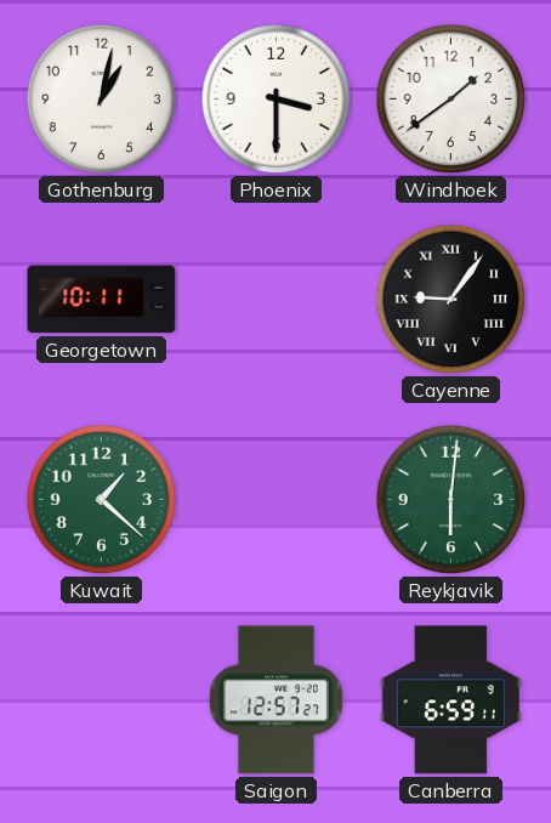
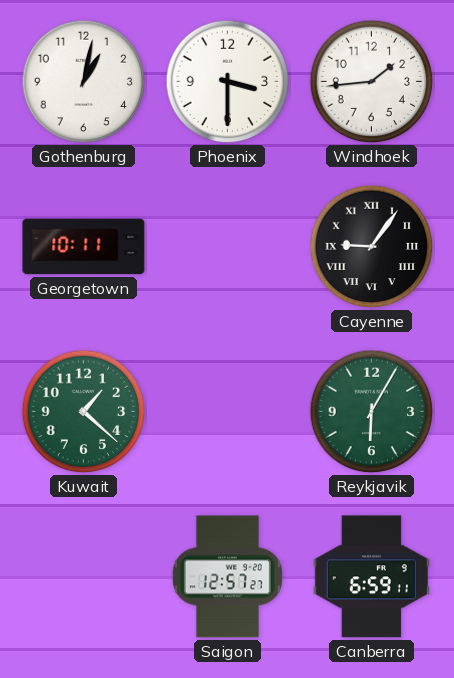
Windhoek: 1:39 -> 1:44 (372, 82)
Reykjavik: 6:01 -> 6:05 (372, 412)
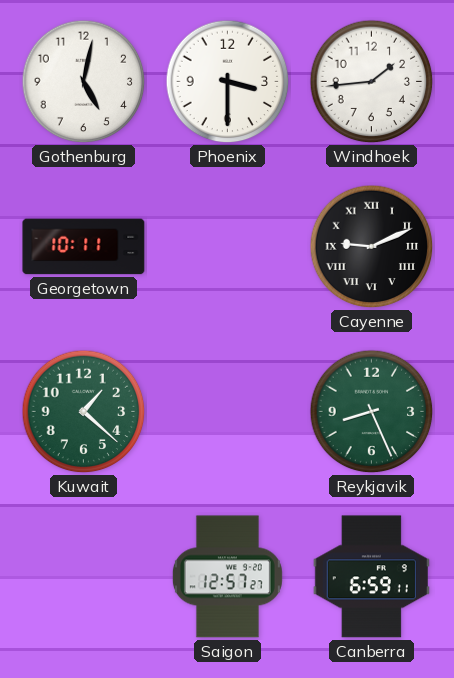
Gothenburg: 1:02 -> 5:02 (84, 82)
Cayenne: 9:06 -> 9:11 (372, 247)
Reykjavik: 6:05 -> 8:26 (372, 412)
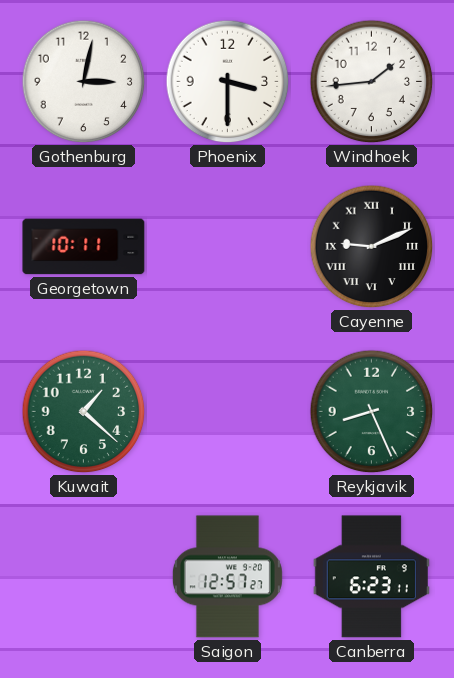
Gothenburg: 5:02 -> 3:02 (84, 82)
Canberra: 6:59 -> 6:23 (371, 577)
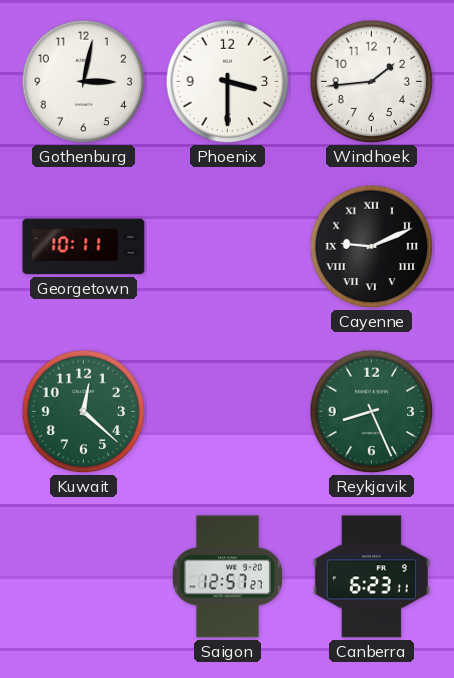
Kuwait: 1:22 -> 12:22 (84, 412)
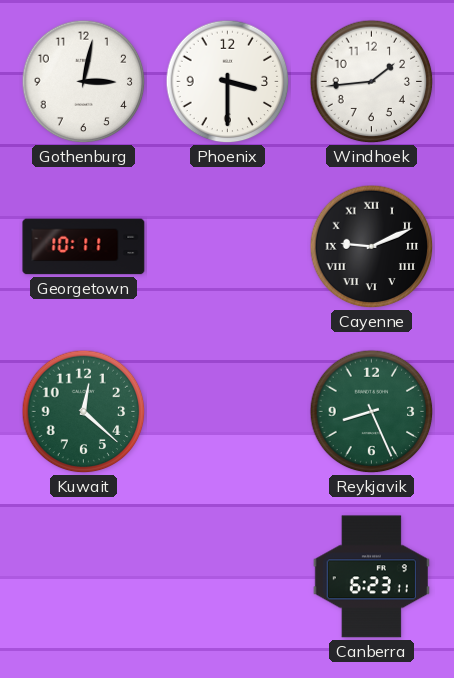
Saigon: 12:57 -> none (227, 577)
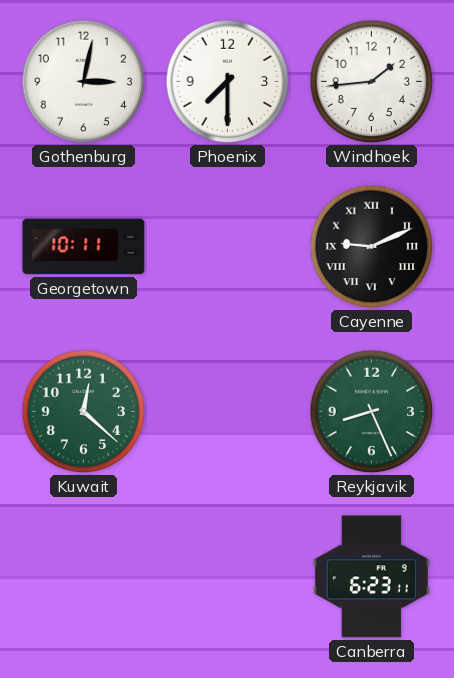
Phoenix: 3:30 -> 7:30 (228, 82)
